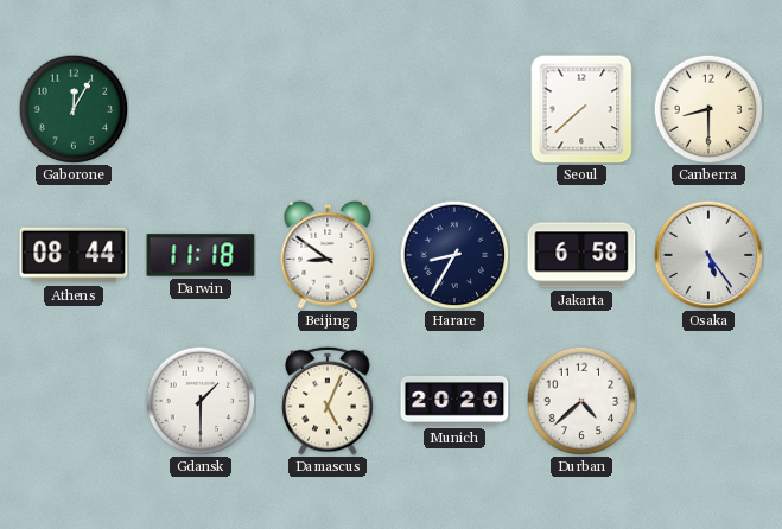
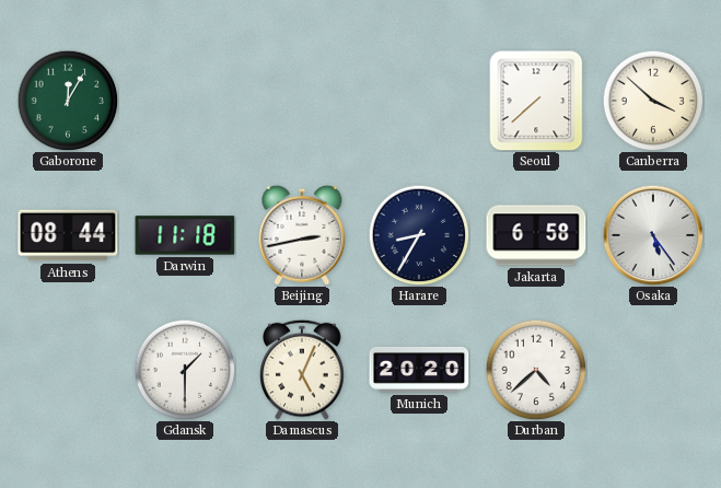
Canberra: 8:30 -> 3:52 (653, 101)
Beijing: 8:51 -> 2:43 (302, 235)
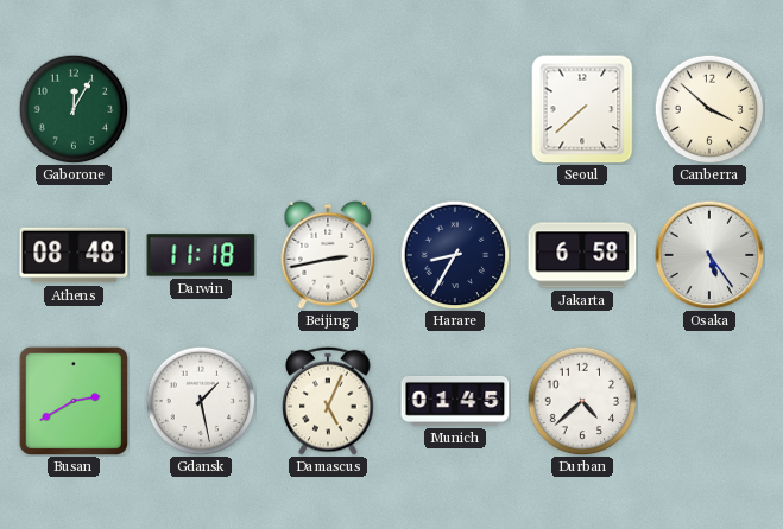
Athens: 08:44 -> 08:48 (74, 255)
Busan: none -> 2:40 (72, 400)
Gdansk: 1:30 -> 1:28 (201, 401)
Munich: 20:20 -> 01:45 (455, 401)
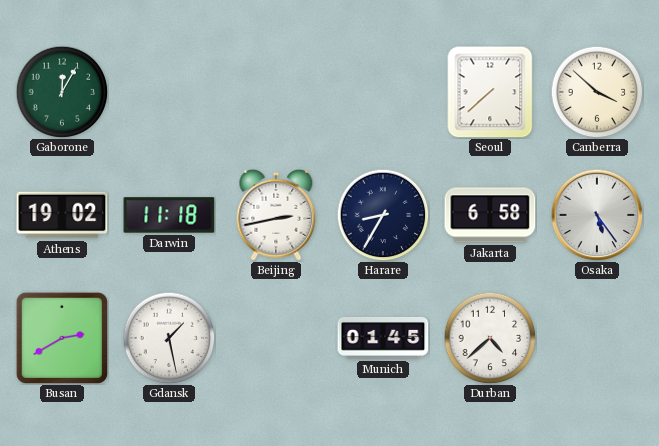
Athens: 08:48 -> 19:02 (62, 215)
Damascus: 5:04 -> none (328, 401)
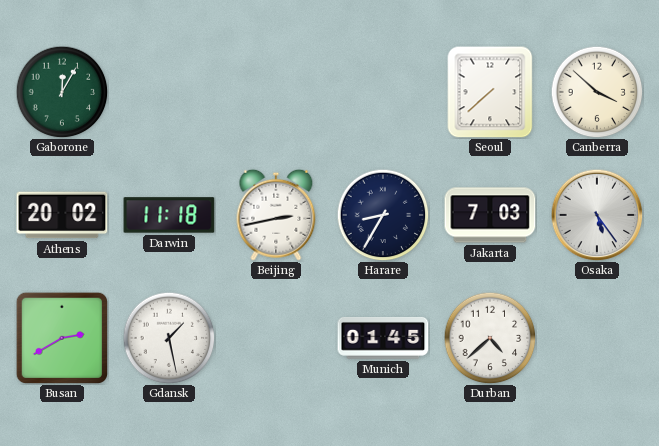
Athens: 19:02 -> 20:02 (62, 215)
Jakarta: 6:58 -> 7:03 (490, 215)
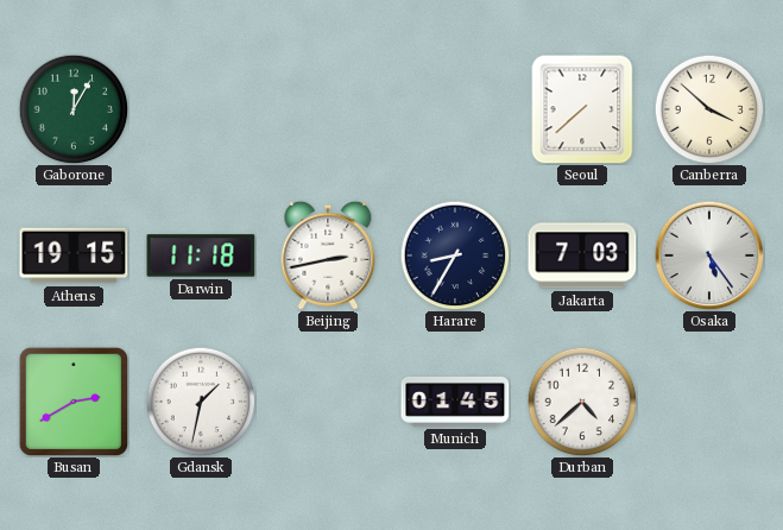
Athens: 20:02 -> 19:15 (74, 255)
Gdansk: 1:28 -> 1:32 (201, 402)
